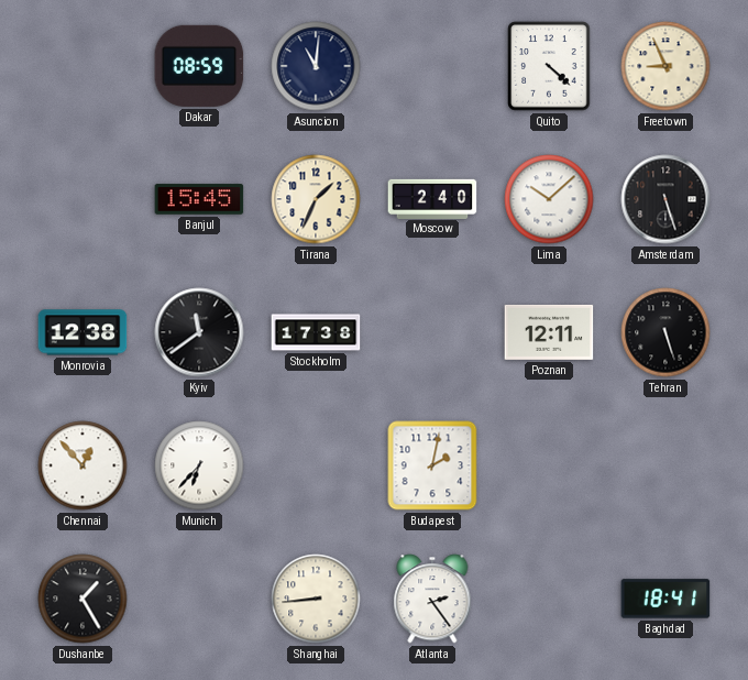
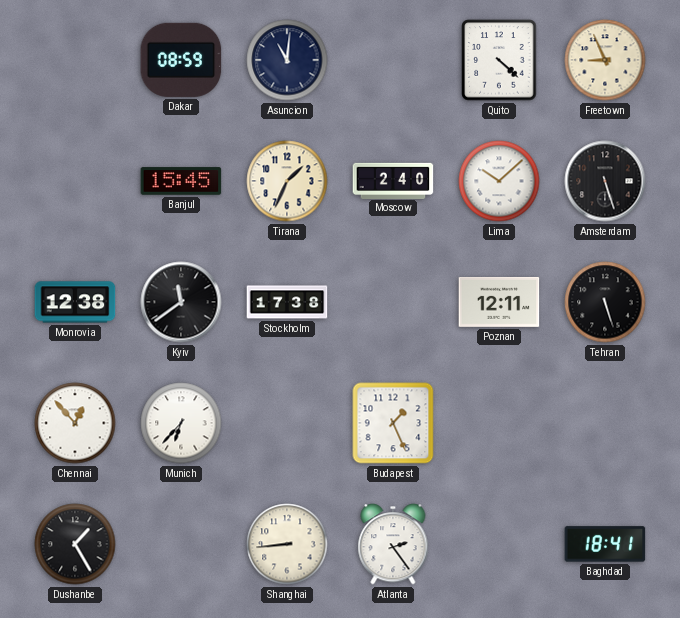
Budapest: 2:02 -> 1:26 (393, 423)
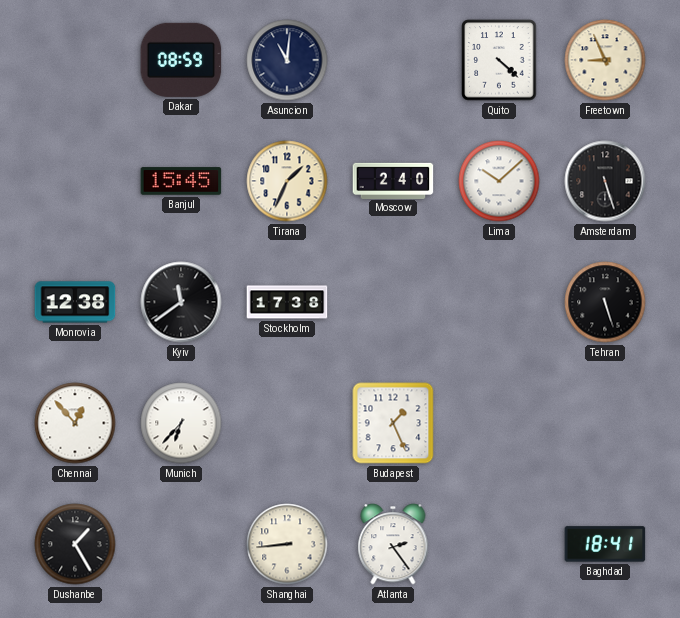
Poznan: 12:11 -> none (499, 302)
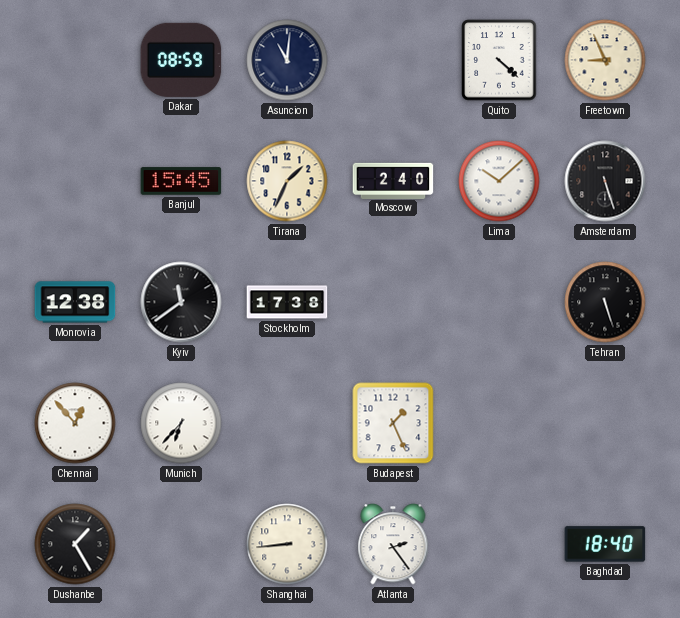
Baghdad: 18:41 -> 18:40 (605, 544)
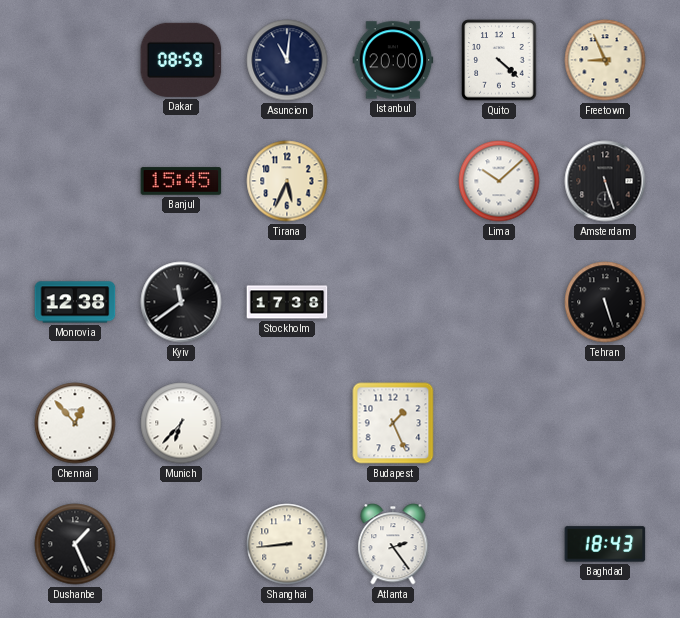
Istanbul: none -> 20:00 (393, 60)
Tirana: 1:34 -> 5:34 (287, 181)
Moscow: 2:40 -> none (393, 180)
Dushanbe: 1:25 -> 1:26 (75, 544)
Baghdad: 18:40 -> 18:43 (605, 544)
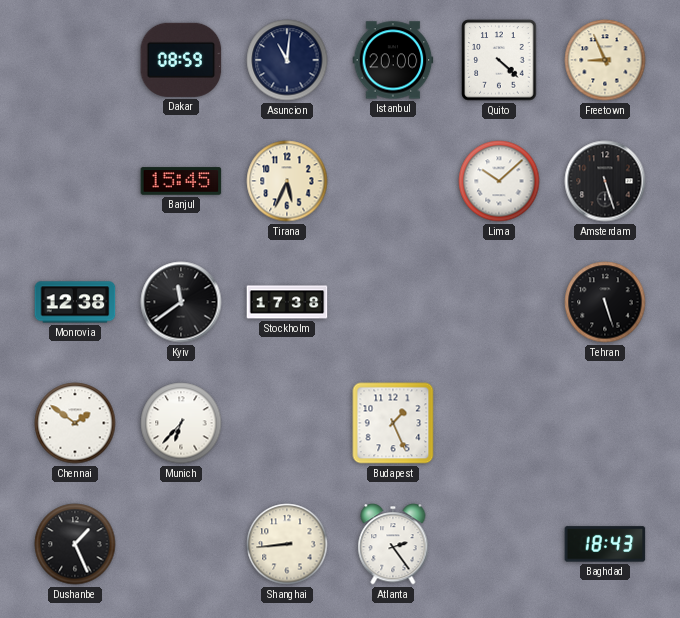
Chennai: 12:53 -> 1:51 (75, 423)
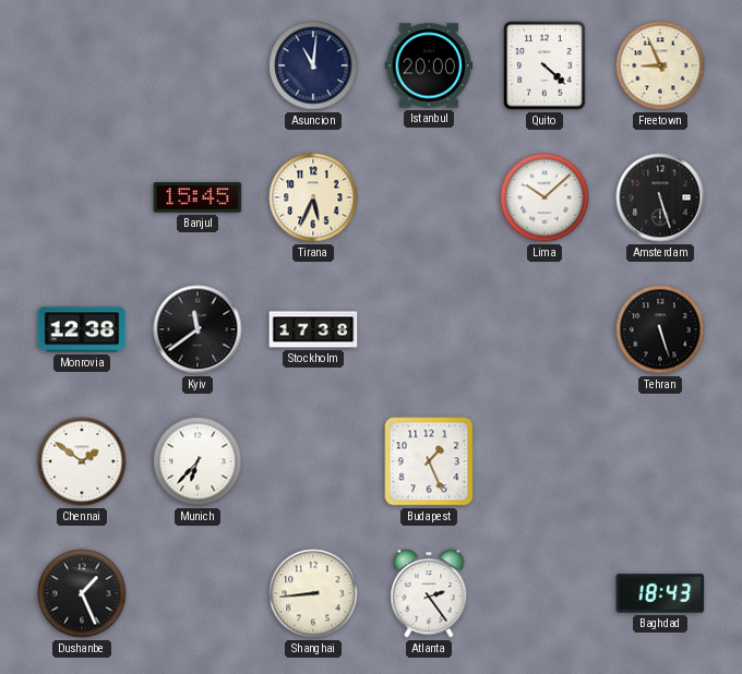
Dakar: 08:59 -> none (181, 60)
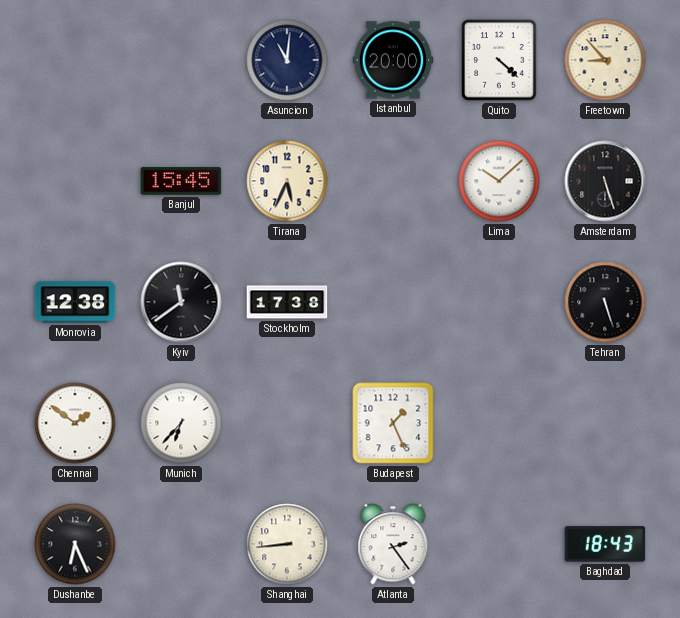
Freetown: 8:56 -> 8:53 (605, 60)
Dushanbe: 1:26 -> 6:26 (75, 544)
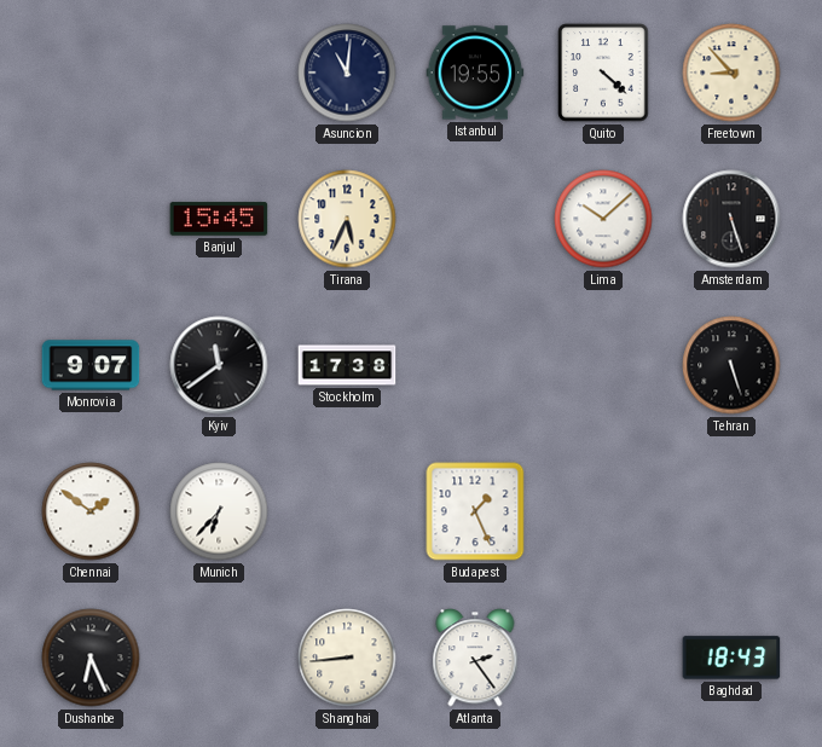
Istanbul: 20:00 -> 19:55 (475, 73)
Monrovia: 12:38 -> 9:07 (91, 365)
